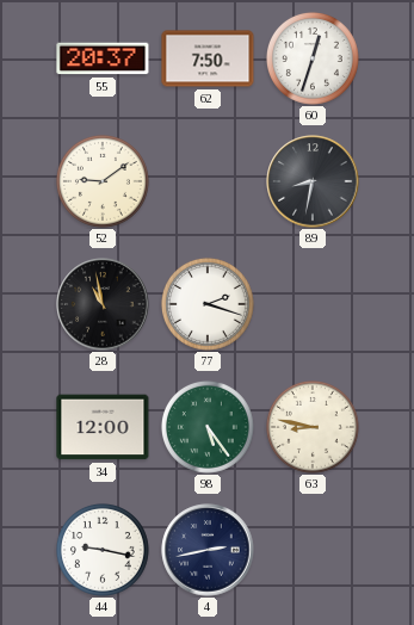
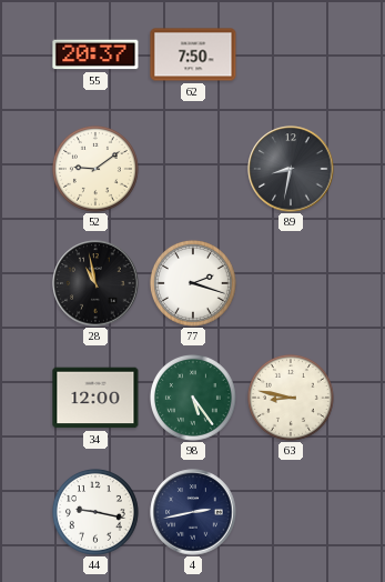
60: 12:33 -> none (313, 58)
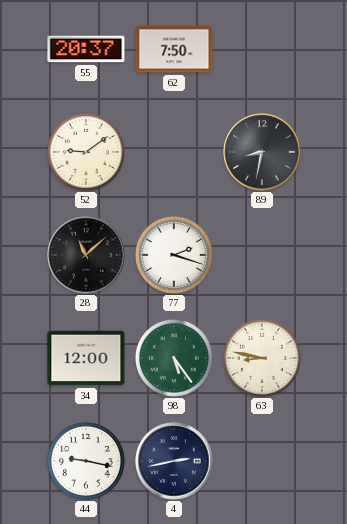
28: 10:58 -> 11:08 (86, 255)
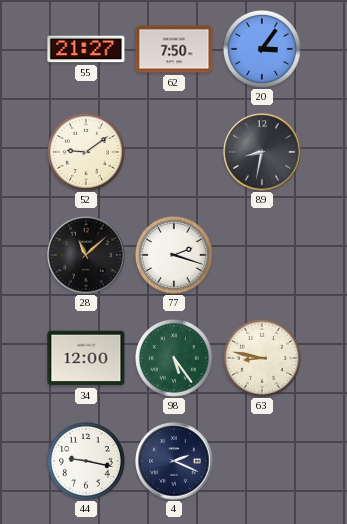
55: 20:37 -> 21:27 (86, 49)
20: none -> 3:06 (262, 49)
4: 2:43 -> 2:19 (174, 461)
